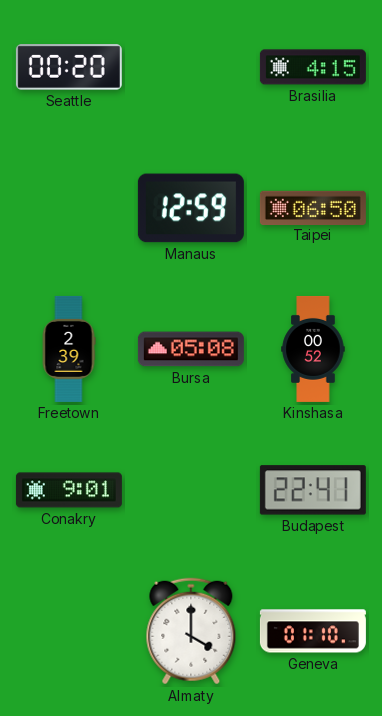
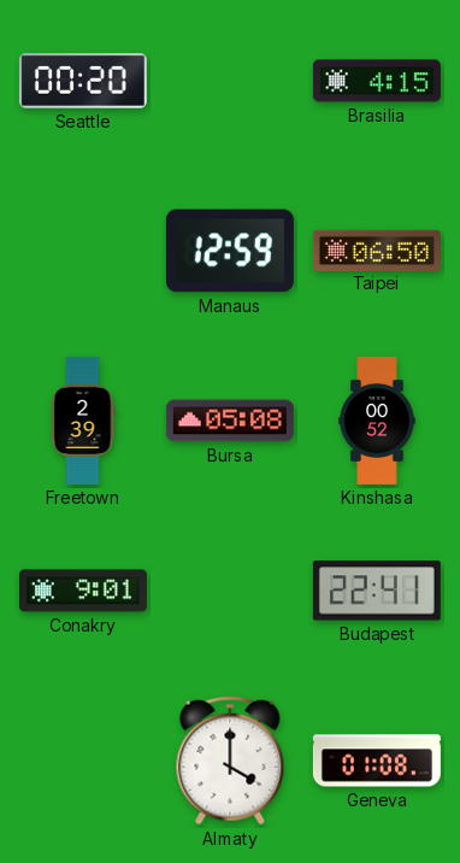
Geneva: 01:10 -> 01:08 (377, 761)
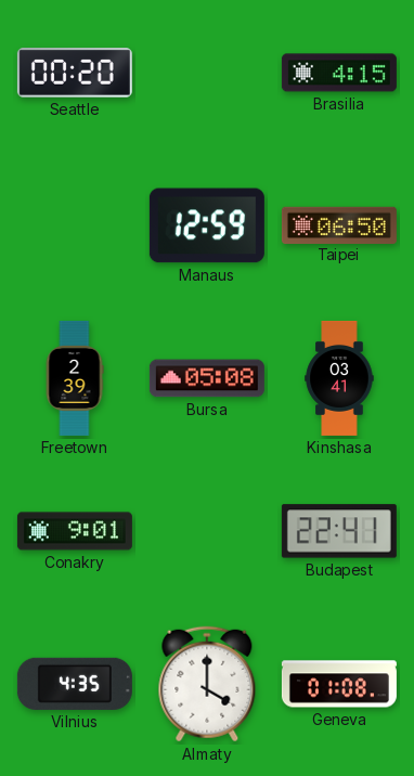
Kinshasa: 00:52 -> 03:41 (339, 378)
Vilnius: none -> 4:35 (75, 684)
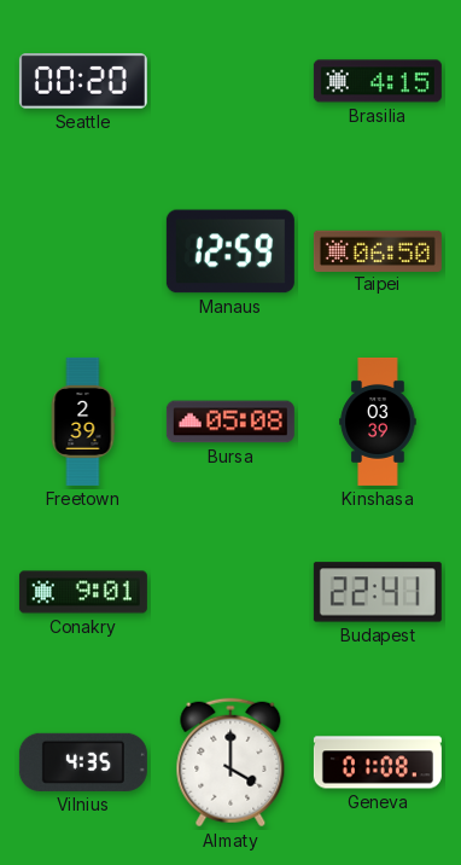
Kinshasa: 03:41 -> 03:39 (378, 422)
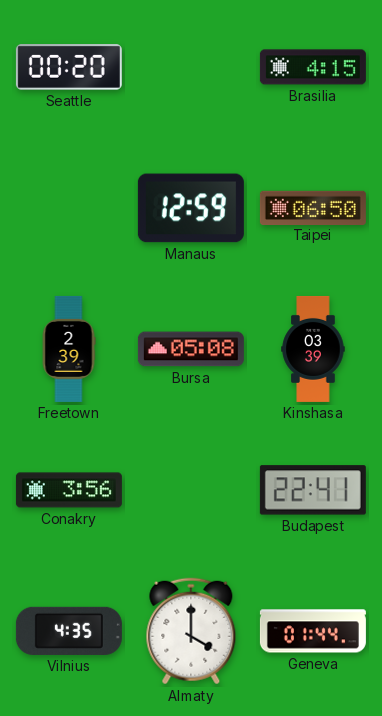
Conakry: 9:01 -> 3:56 (69, 490)
Geneva: 01:08 -> 01:44 (313, 631)
